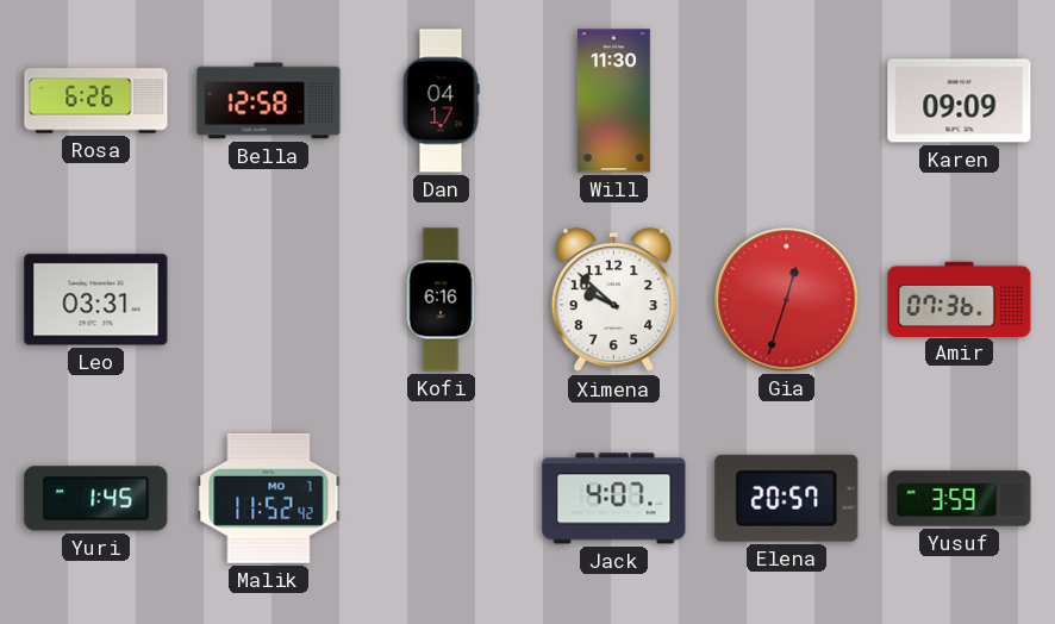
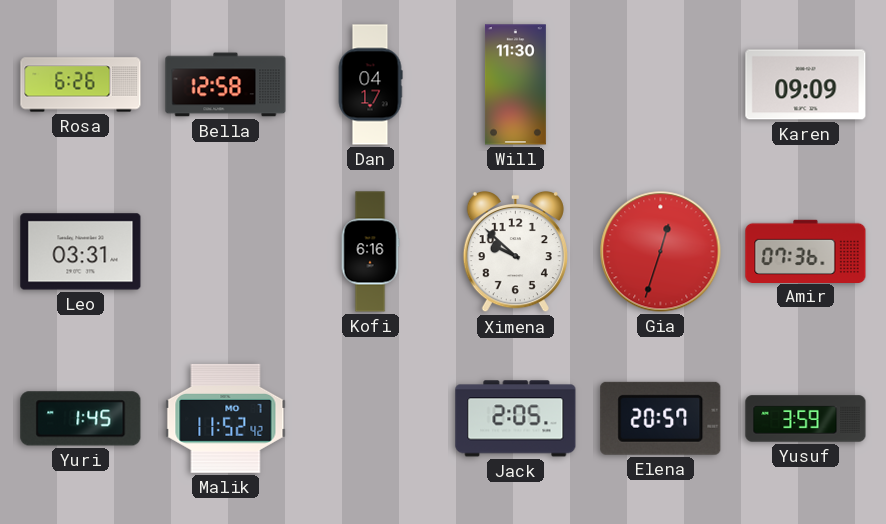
Jack: 4:07 -> 2:05 (516, 419)
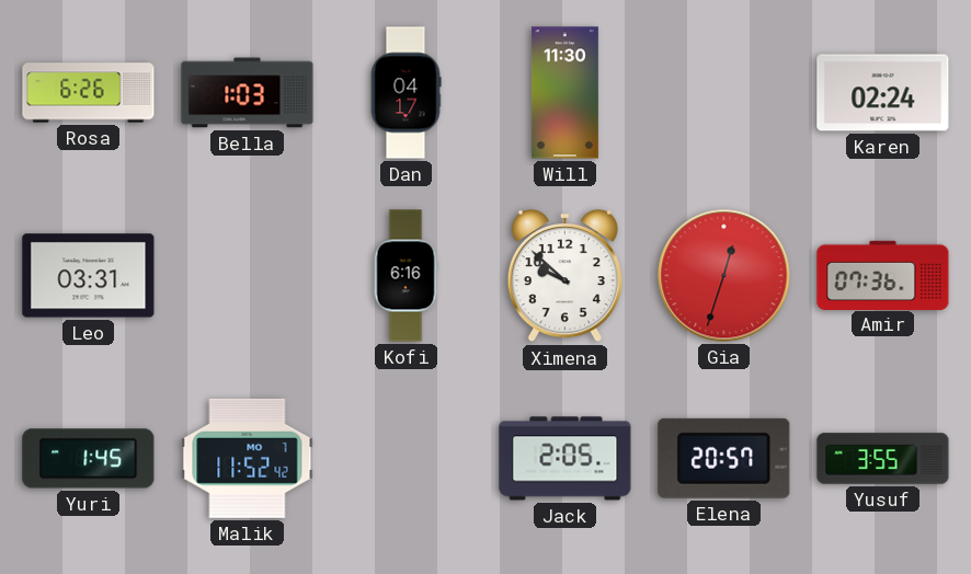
Bella: 12:58 -> 1:03 (248, 93)
Karen: 09:09 -> 02:24 (883, 93)
Yusuf: 3:59 -> 3:55 (883, 459)
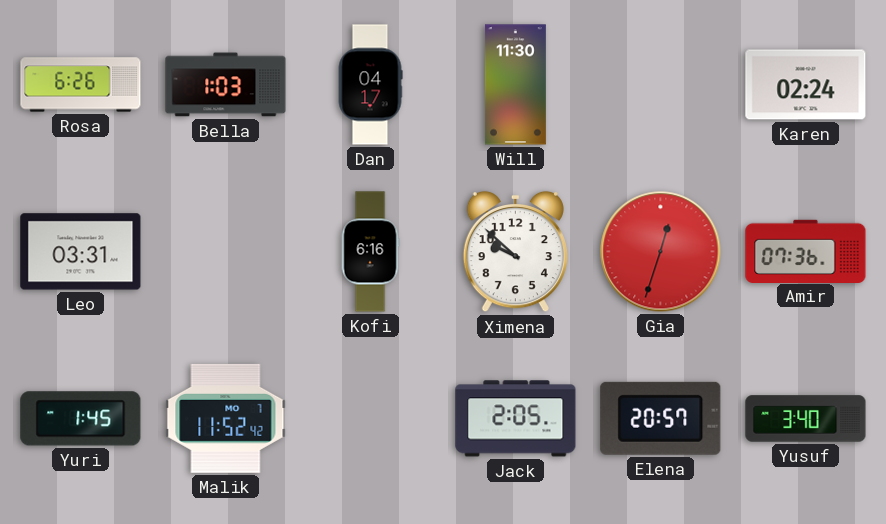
Yusuf: 3:55 -> 3:40 (806, 419)
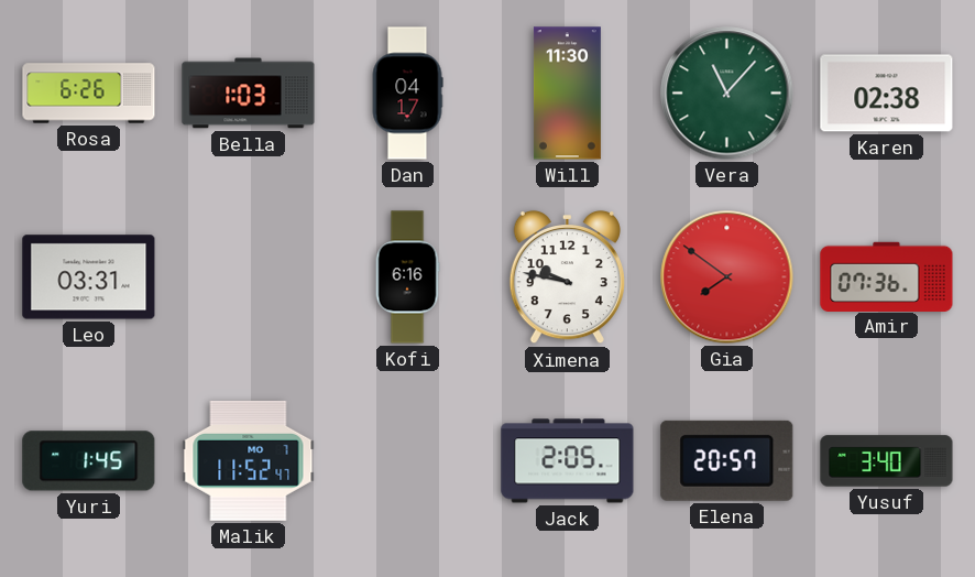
Vera: none -> 11:07 (727, 94)
Karen: 02:24 -> 02:38 (887, 94)
Ximena: 9:52 -> 9:47 (567, 277)
Gia: 12:33 -> 7:51 (727, 277)
Malik: 11:52:42 -> 11:52:47 (249, 460)
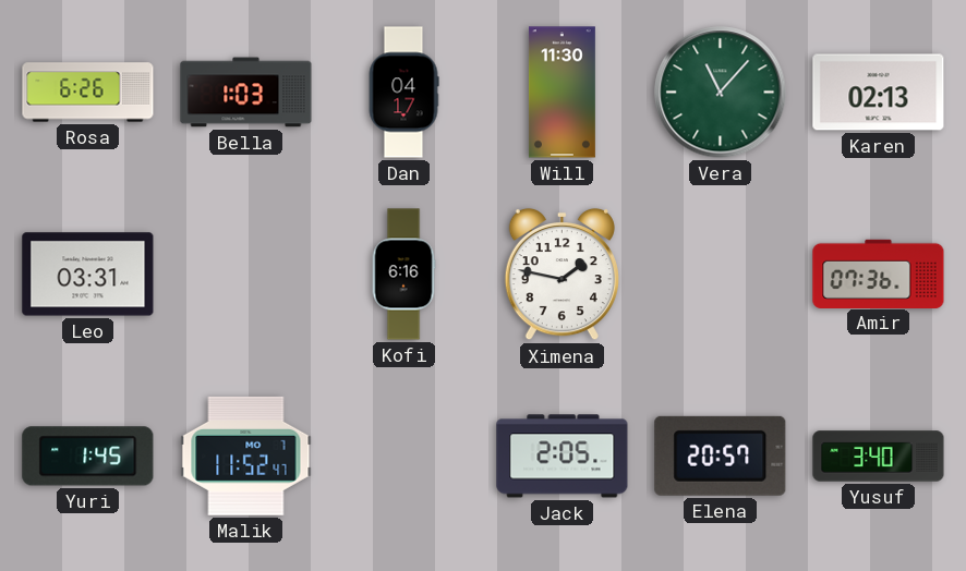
Karen: 02:38 -> 02:13 (879, 93)
Ximena: 9:47 -> 1:47 (562, 275)
Gia: 7:51 -> none (727, 277)
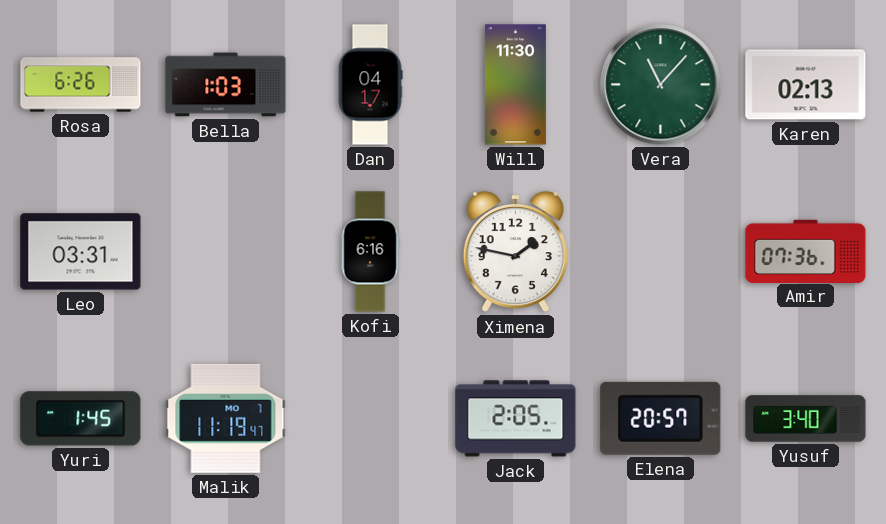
Malik: 11:52 -> 11:19 (226, 418)
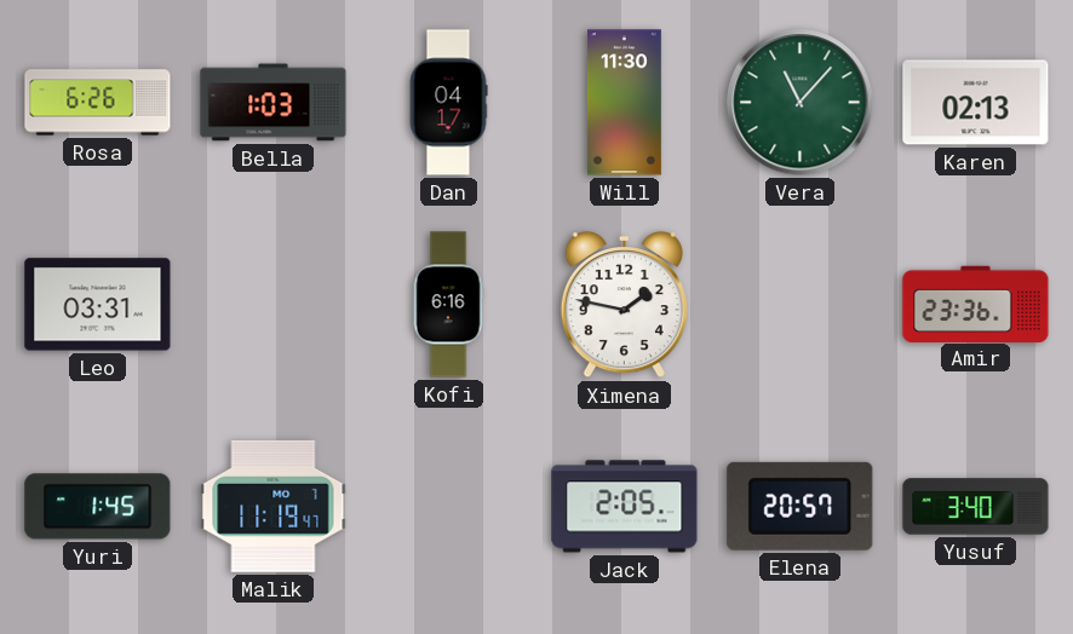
Amir: 07:36 -> 23:36 (976, 304)
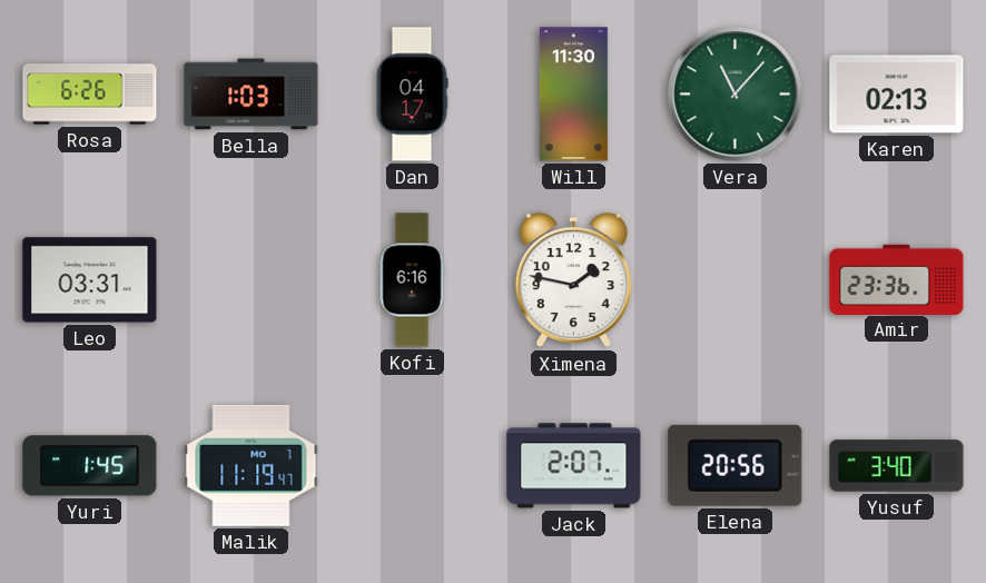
Jack: 2:05 -> 2:07 (574, 466)
Elena: 20:57 -> 20:56 (736, 465)
